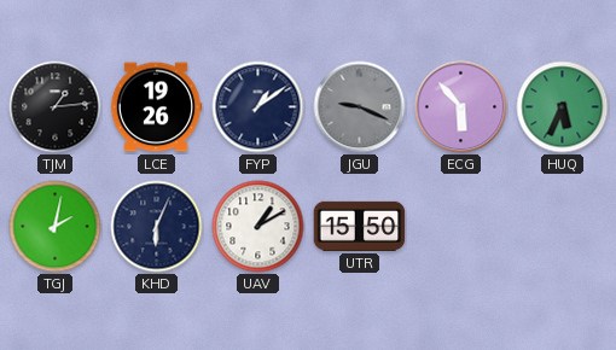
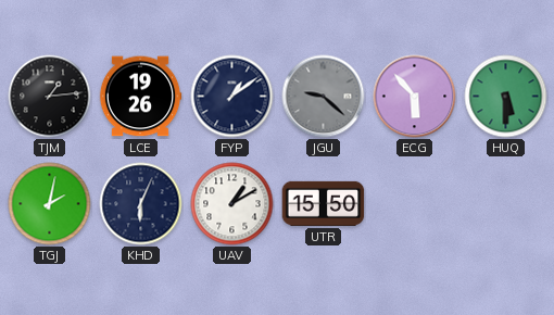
JGU: 9:19 -> 9:22 (324, 97)
HUQ: 5:34 -> 5:30 (506, 97)
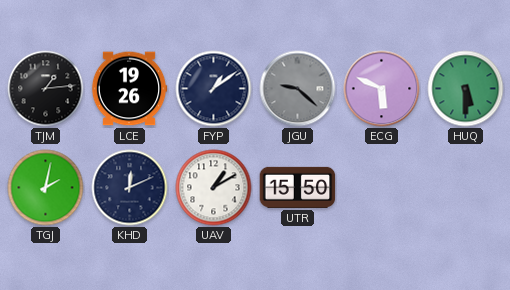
ECG: 5:53 -> 5:49 (382, 89)
KHD: 6:04 -> 12:11 (130, 188)
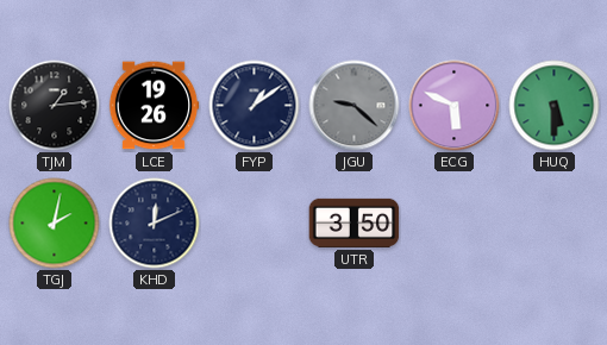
UAV: 1:10 -> none (214, 188)
UTR: 15:50 -> 3:50 (355, 222)
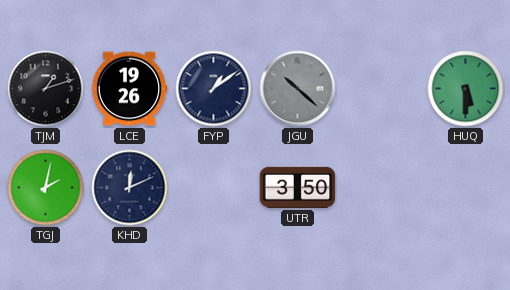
TJM: 1:14 -> 1:12 (46, 89)
JGU: 9:22 -> 10:22 (298, 89)
ECG: 5:49 -> none (455, 106)
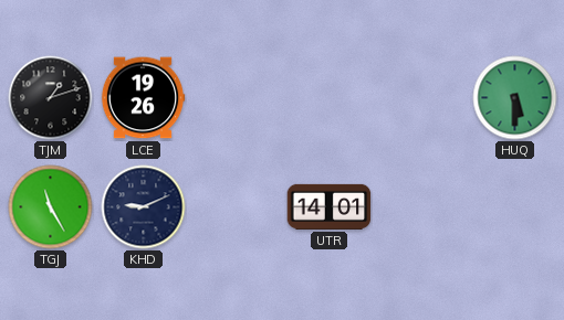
FYP: 1:09 -> none (214, 89)
JGU: 10:22 -> none (298, 89)
TGJ: 2:02 -> 11:25 (51, 207)
KHD: 12:11 -> 9:11 (144, 207)
UTR: 3:50 -> 14:01 (330, 206)
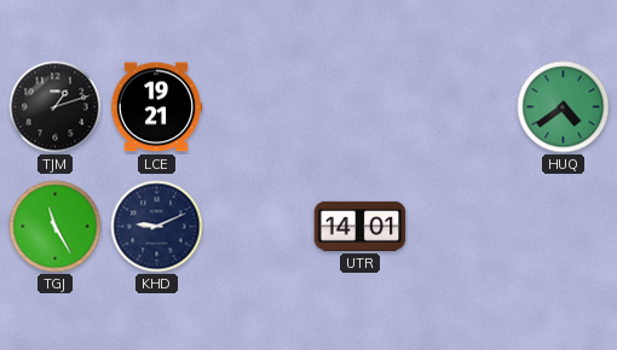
LCE: 19:26 -> 19:21 (156, 107)
HUQ: 5:30 -> 4:39 (564, 107)
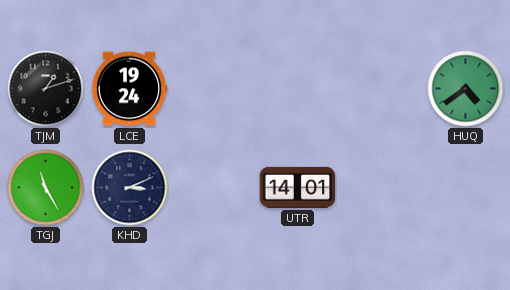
LCE: 19:21 -> 19:24 (129, 89)
KHD: 9:11 -> 3:11 (130, 188)
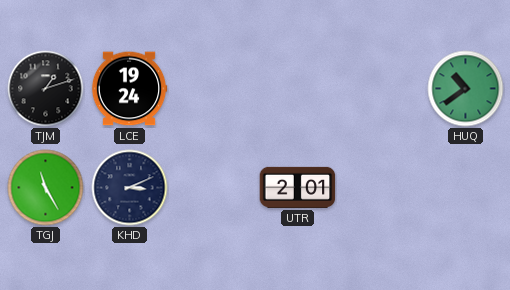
HUQ: 4:39 -> 10:39 (466, 89)
UTR: 14:01 -> 2:01 (298, 187)
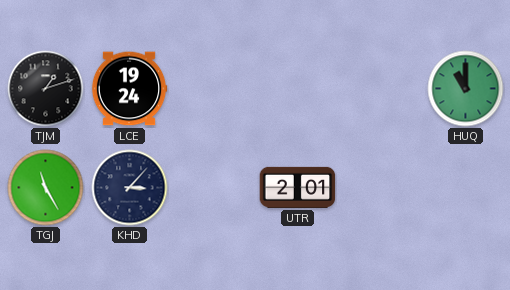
HUQ: 10:39 -> 11:00 (466, 89)
KHD: 3:11 -> 3:07 (130, 188)
